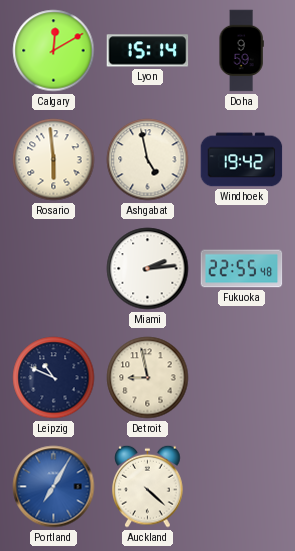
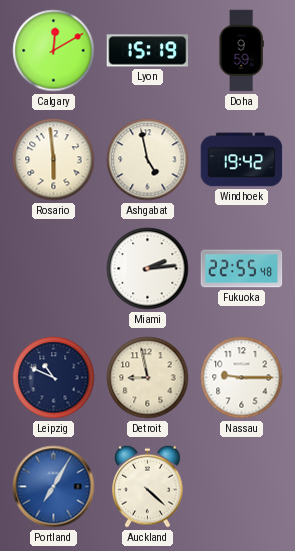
Lyon: 15:14 -> 15:19 (148, 51)
Nassau: none -> 9:15 (242, 378)
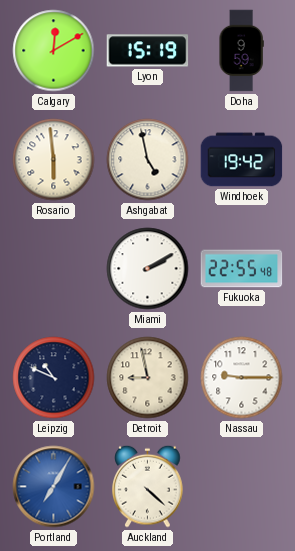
Miami: 2:14 -> 2:10 (148, 269)
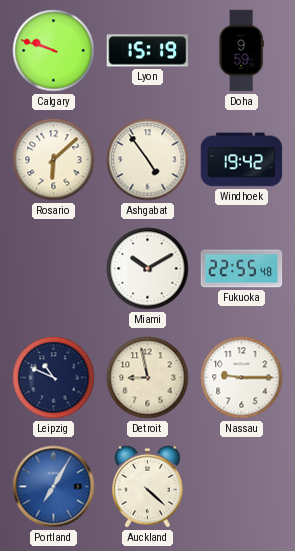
Calgary: 12:10 -> 9:48 (54, 51)
Rosario: 5:59 -> 6:08 (54, 160)
Ashgabat: 4:58 -> 4:54 (148, 160)
Miami: 2:10 -> 10:10 (148, 269)
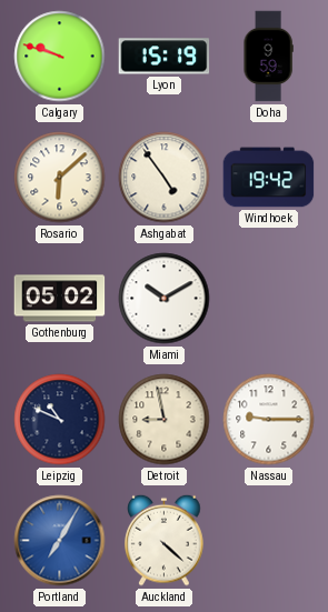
Gothenburg: none -> 05:02 (60, 299)
Fukuoka: 22:55 -> none (242, 269)
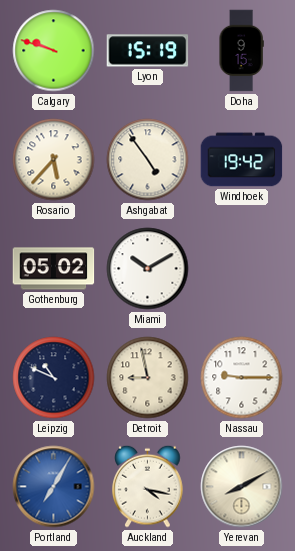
Doha: 9:59 -> 9:15 (241, 51)
Rosario: 6:08 -> 5:37 (54, 160)
Auckland: 4:22 -> 4:17 (148, 486)
Yerevan: none -> 8:10 (242, 487)
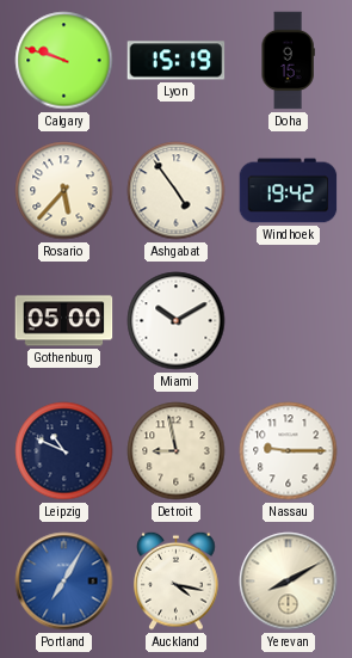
Gothenburg: 05:02 -> 05:00 (64, 321)
